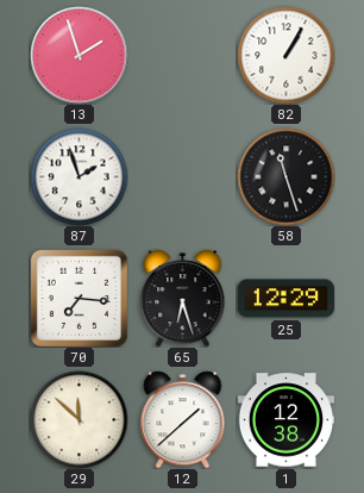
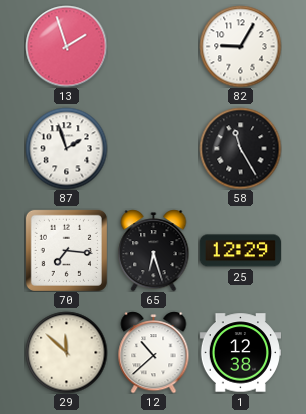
82: 1:05 -> 9:05 (240, 46)
58: 11:27 -> 11:25 (240, 148)
12: 1:38 -> 10:38 (154, 352)
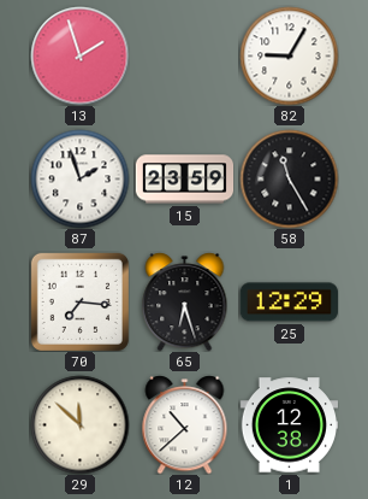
15: none -> 23:59 (184, 180)
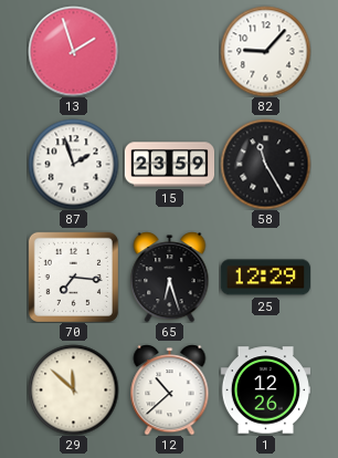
82: 9:05 -> 9:07 (265, 51)
1: 12:38 -> 12:26 (265, 391)
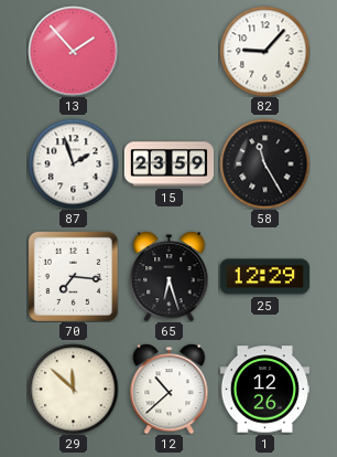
13: 1:57 -> 1:53 (73, 51)
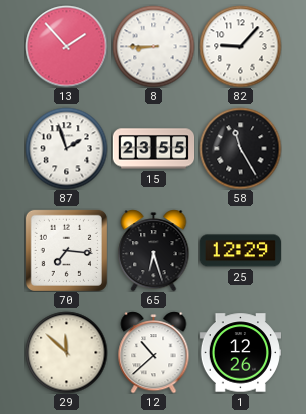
8: none -> 8:45 (153, 46)
15: 23:59 -> 23:55 (153, 149)
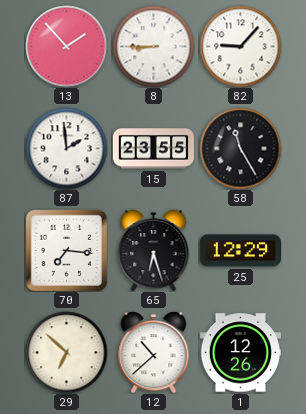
87: 1:57 -> 1:59 (66, 148)
29: 11:52 -> 6:52 (66, 352)
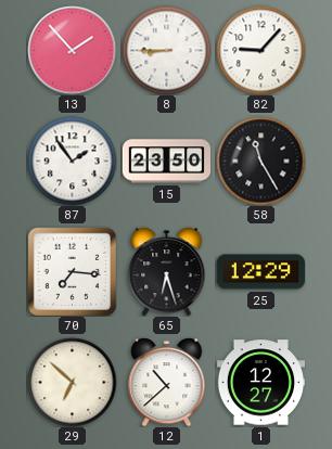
87: 1:59 -> 1:54 (72, 161)
15: 23:55 -> 23:50 (166, 162)
1: 12:26 -> 12:27 (260, 383)
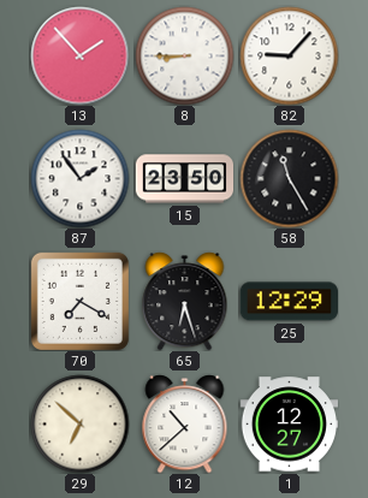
70: 7:16 -> 7:20 (79, 301)
